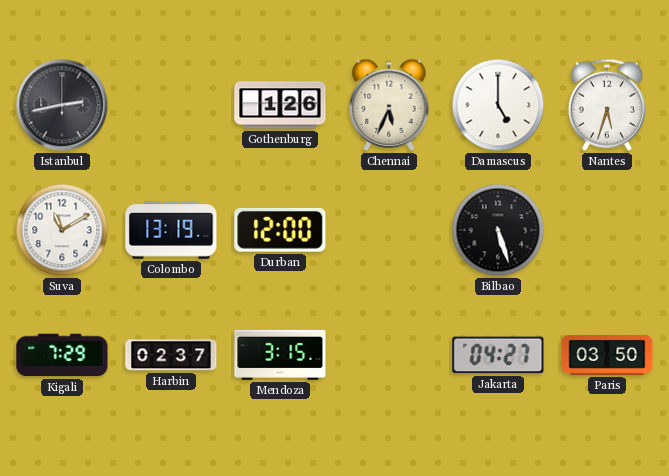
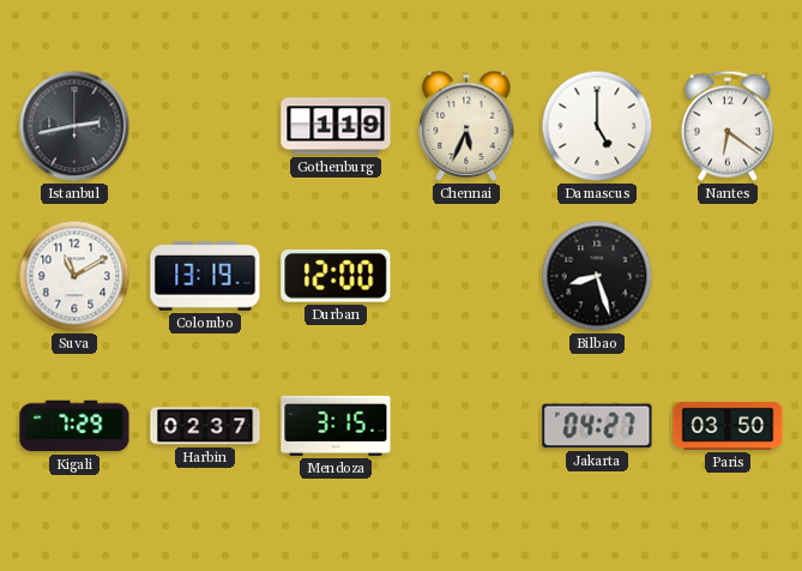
Gothenburg: 1:26 -> 1:19 (336, 126)
Nantes: 5:33 -> 6:21 (728, 126)
Bilbao: 5:27 -> 8:27 (597, 276)
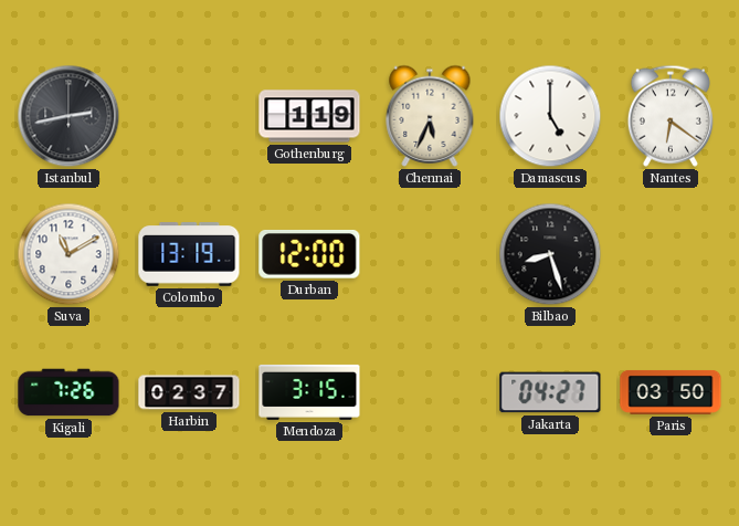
Kigali: 7:29 -> 7:26 (68, 392)
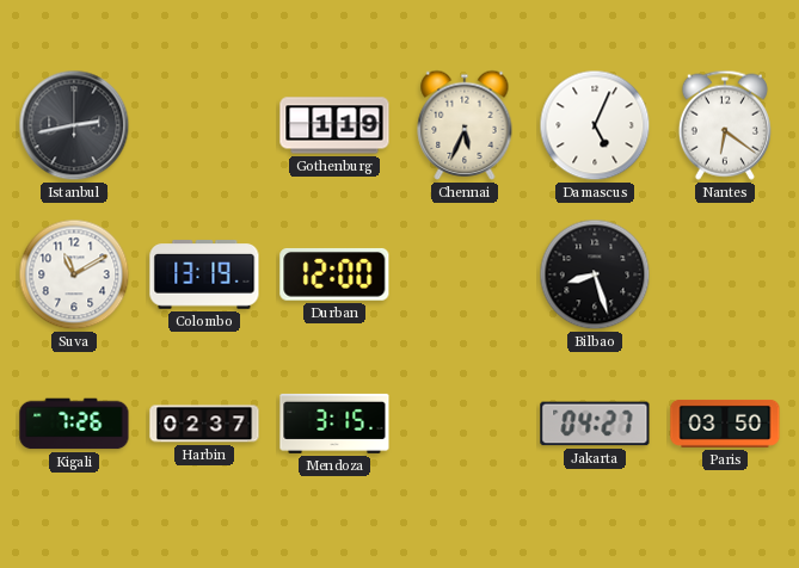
Damascus: 5:00 -> 5:04 (595, 125)
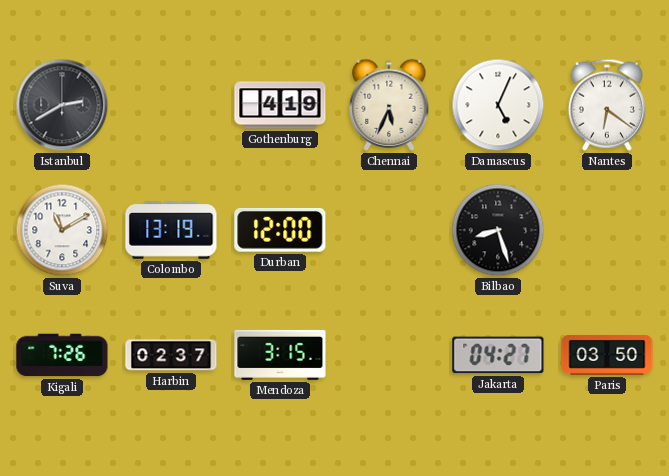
Istanbul: 2:43 -> 2:40 (62, 105)
Gothenburg: 1:19 -> 4:19 (280, 105)
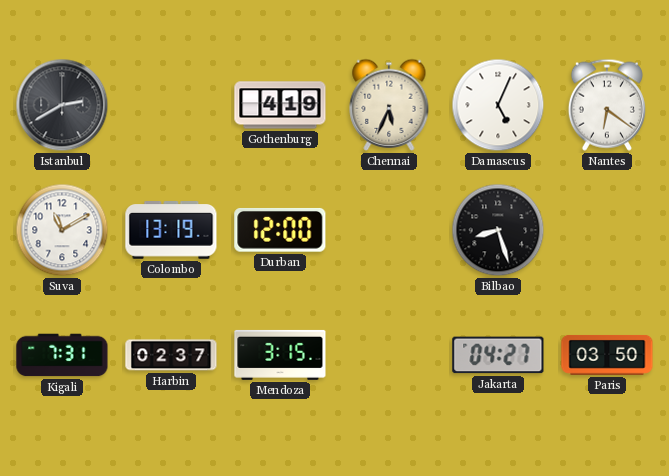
Kigali: 7:26 -> 7:31 (62, 355)
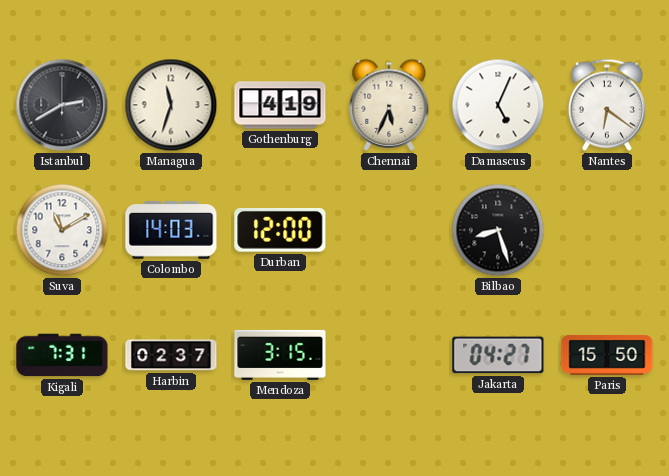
Managua: none -> 11:33 (171, 105)
Colombo: 13:19 -> 14:03 (171, 230)
Paris: 03:50 -> 15:50 (607, 355)
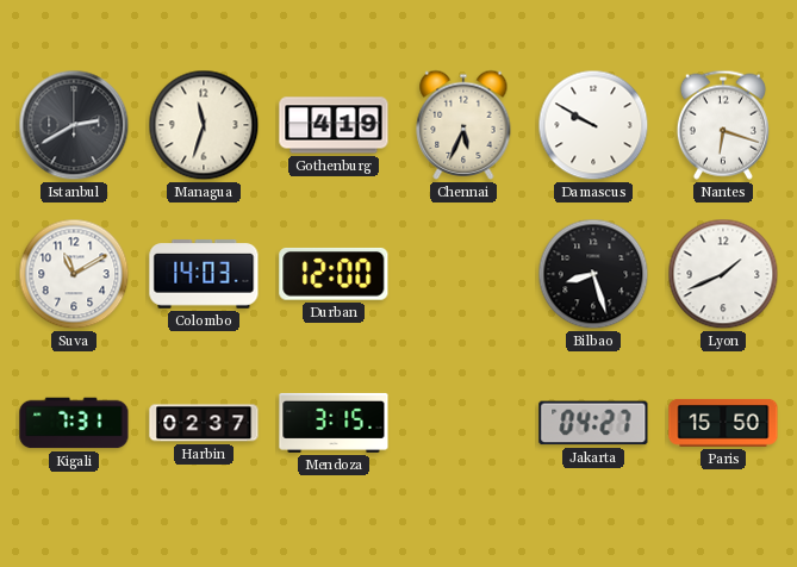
Damascus: 5:04 -> 9:50 (593, 125)
Nantes: 6:21 -> 6:18 (723, 125)
Lyon: none -> 1:41 (723, 274)
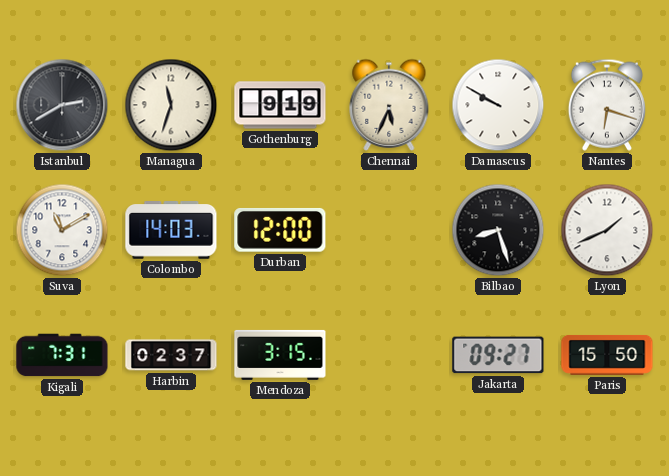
Gothenburg: 4:19 -> 9:19 (280, 105)
Jakarta: 04:27 -> 09:27 (498, 355)
